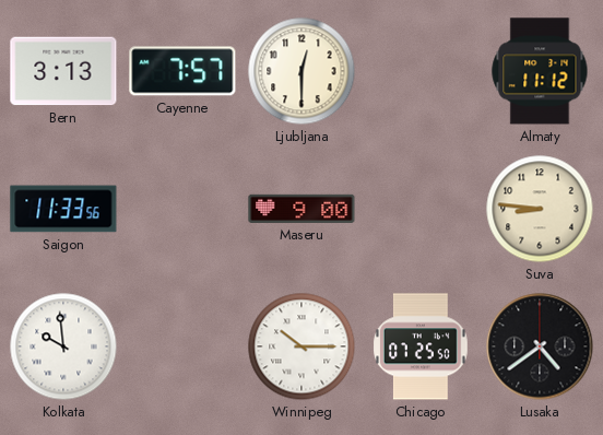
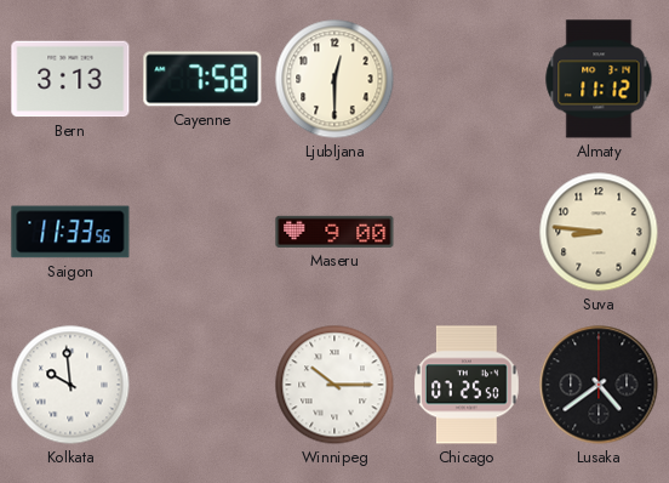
Cayenne: 7:57 -> 7:58 (202, 79)
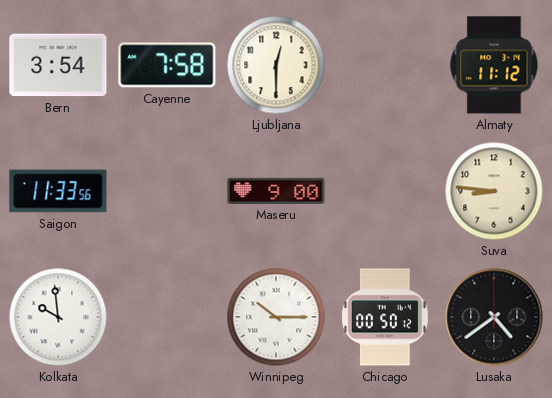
Bern: 3:13 -> 3:54 (58, 65)
Chicago: 07:25 -> 00:50 (386, 317)
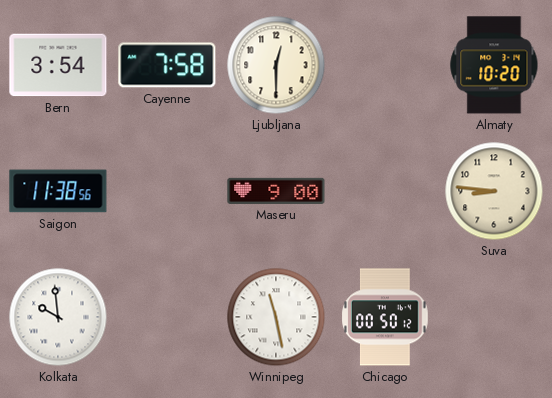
Almaty: 11:12 -> 10:20 (494, 65)
Saigon: 11:33 -> 11:38 (58, 191)
Winnipeg: 10:15 -> 11:28 (276, 317)
Lusaka: 4:39 -> none (494, 317)
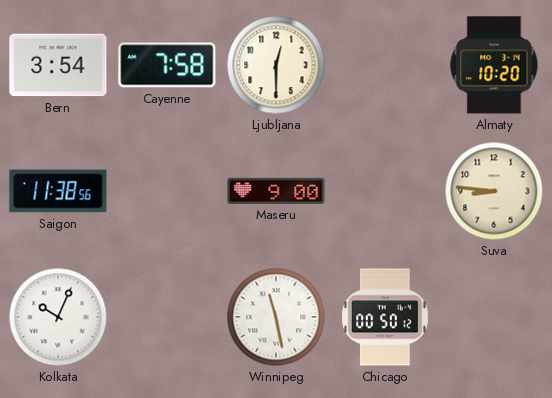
Kolkata: 9:59 -> 10:04 (58, 317)
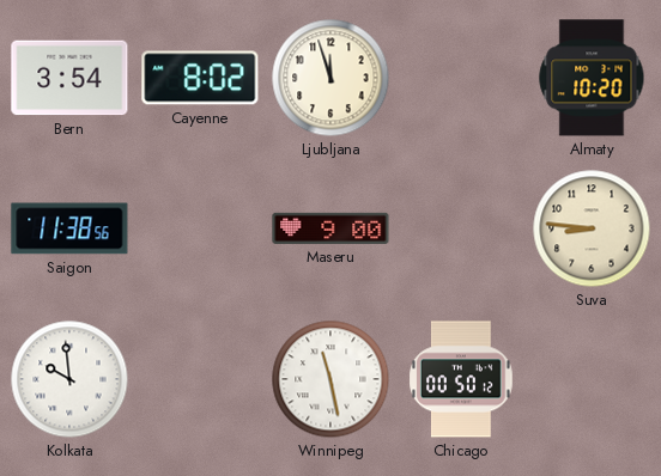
Cayenne: 7:58 -> 8:02 (200, 78)
Ljubljana: 12:30 -> 11:57 (330, 78)
Kolkata: 10:04 -> 9:59 (69, 379)
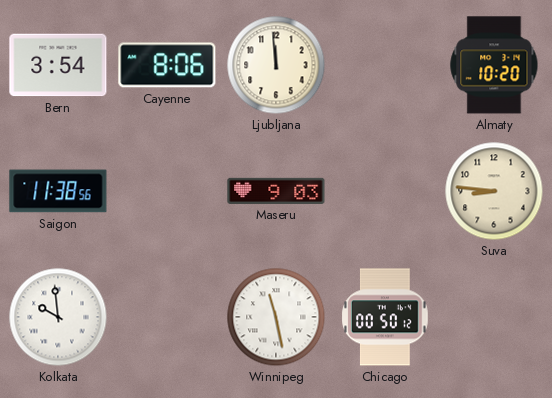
Cayenne: 8:02 -> 8:06 (167, 65)
Ljubljana: 11:57 -> 11:59 (276, 65)
Maseru: 9:00 -> 9:03 (276, 191)
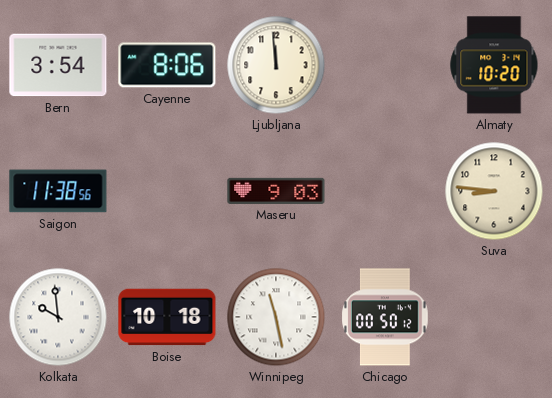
Boise: none -> 10:18 (167, 317)
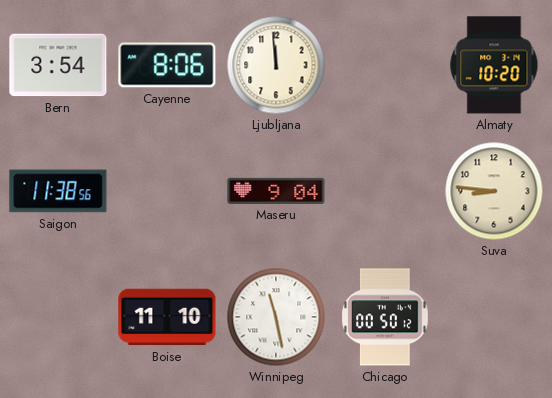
Maseru: 9:03 -> 9:04 (276, 191)
Kolkata: 9:59 -> none (58, 317)
Boise: 10:18 -> 11:10 (167, 317)
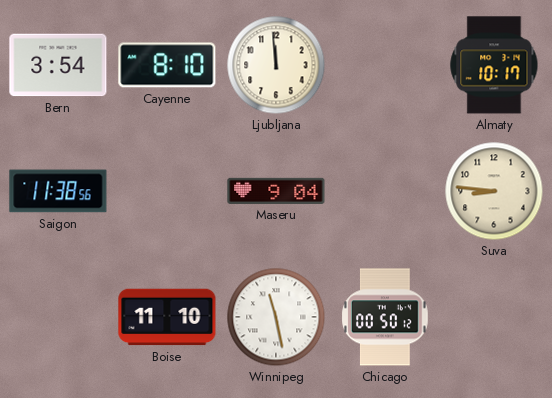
Cayenne: 8:06 -> 8:10 (167, 65)
Almaty: 10:20 -> 10:17 (494, 65)
